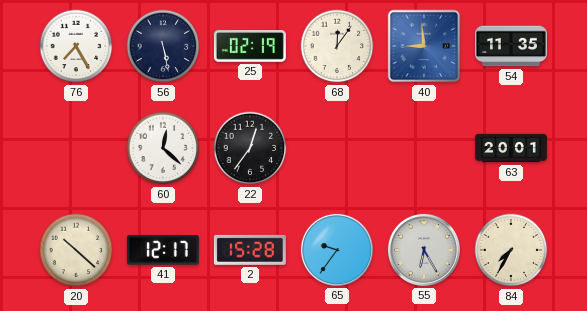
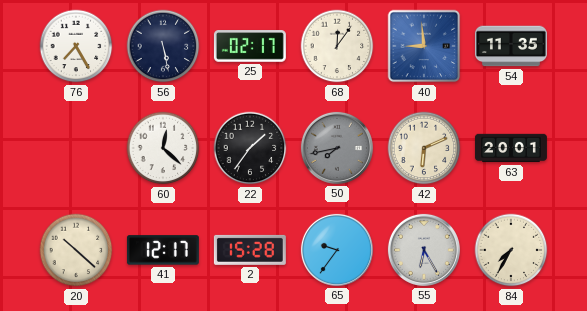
25: 02:19 -> 02:17 (250, 46)
22: 12:36 -> 1:36 (250, 148)
50: none -> 7:43 (337, 148)
42: none -> 6:11 (424, 148)
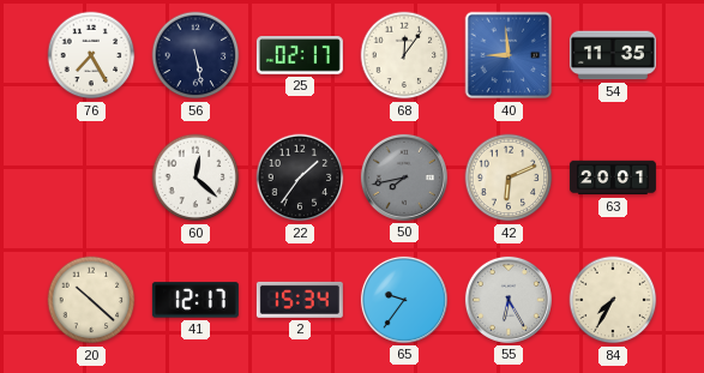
2: 15:28 -> 15:34 (300, 300)
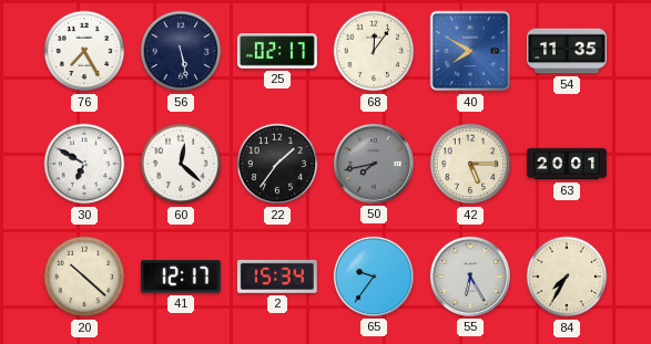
40: 8:59 -> 7:50 (470, 51)
30: none -> 6:50 (84, 164)
42: 6:11 -> 5:15 (470, 164)
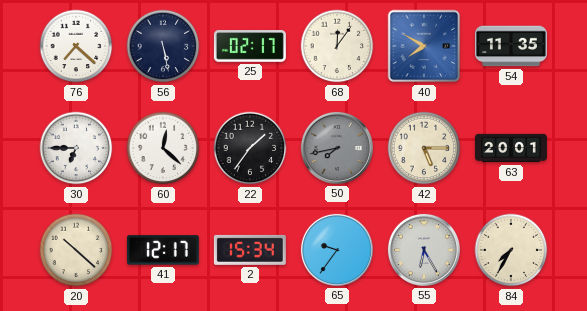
76: 7:25 -> 7:22 (76, 46)
30: 6:50 -> 6:45 (76, 148)
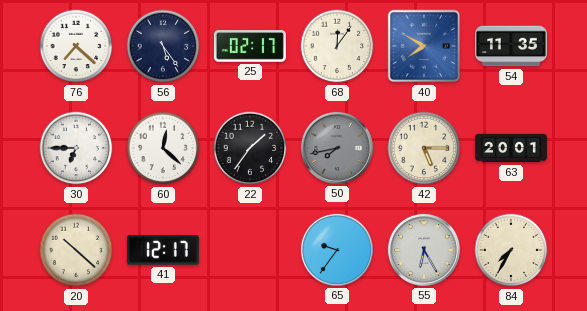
56: 5:28 -> 5:24 (163, 46)
2: 15:34 -> none (250, 250)
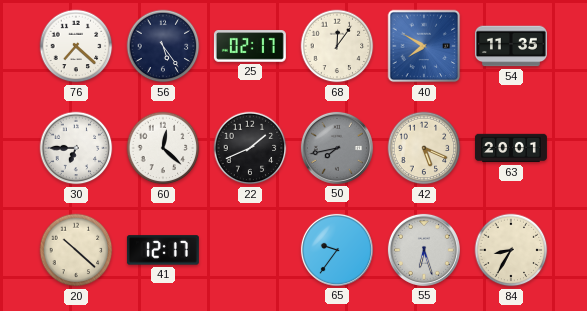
22: 1:36 -> 1:41 (250, 148)
42: 5:15 -> 5:19 (424, 148)
55: 6:25 -> 6:27 (424, 250)
84: 7:35 -> 8:35 (511, 250)
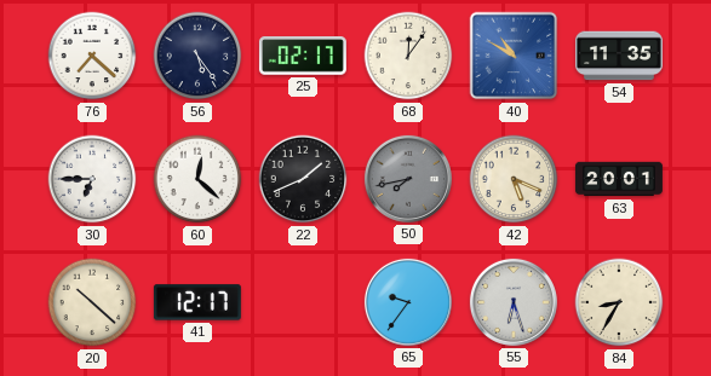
40: 7:50 -> 10:50 (514, 56)
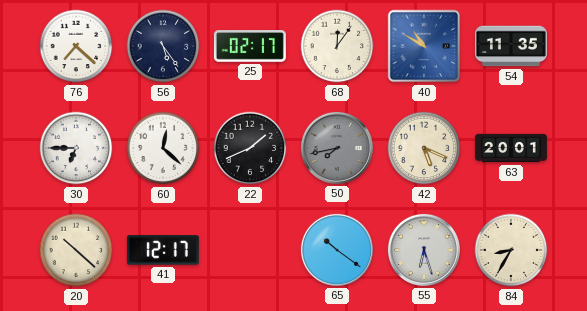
65: 9:36 -> 10:21 (337, 250)
